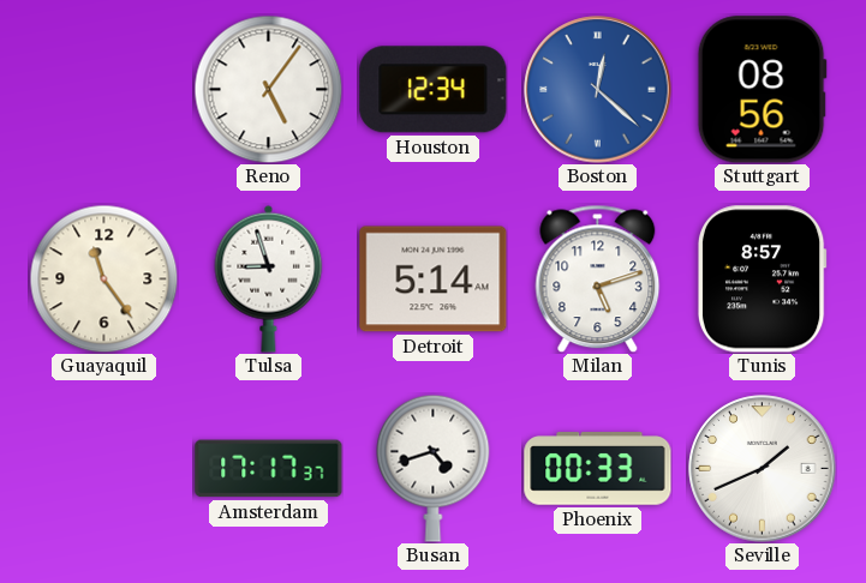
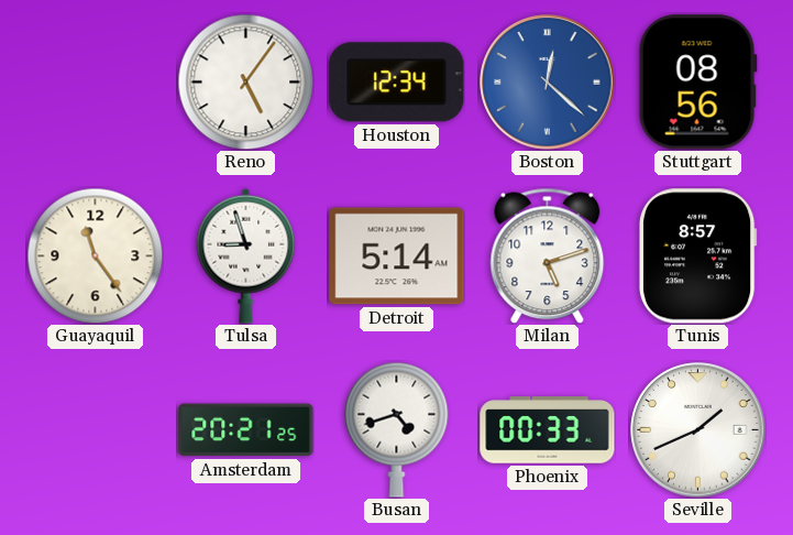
Amsterdam: 17:17 -> 20:21 (246, 430)
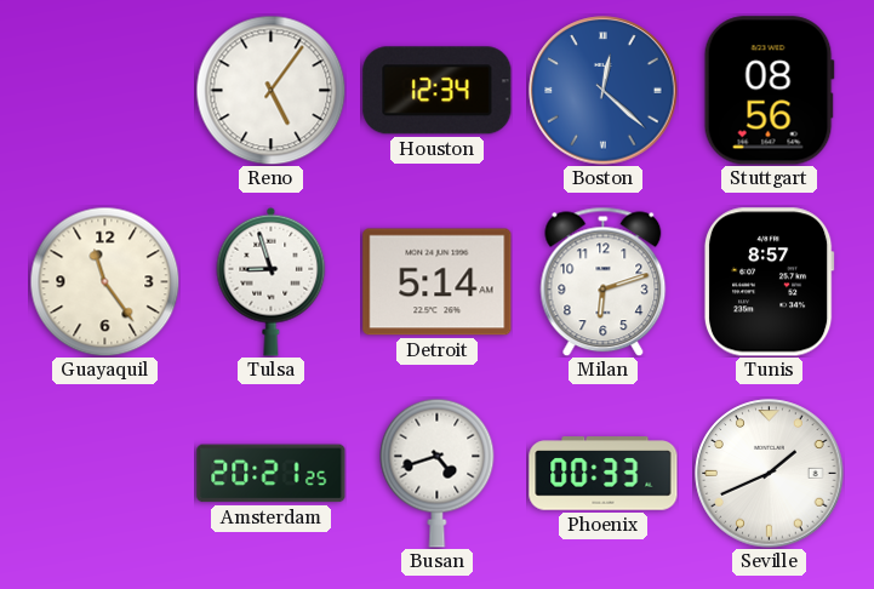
Milan: 5:12 -> 6:12 (604, 281)
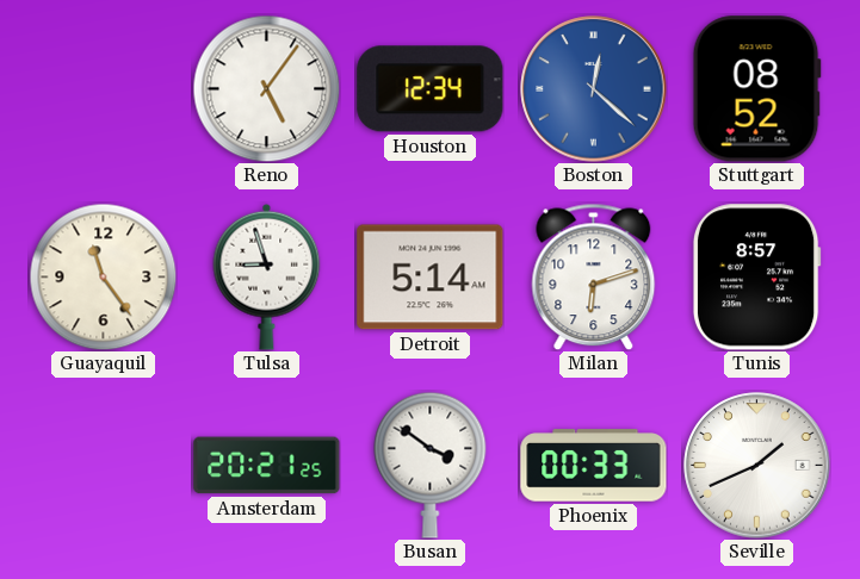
Stuttgart: 08:56 -> 08:52 (756, 89)
Busan: 4:42 -> 3:51 (431, 465)
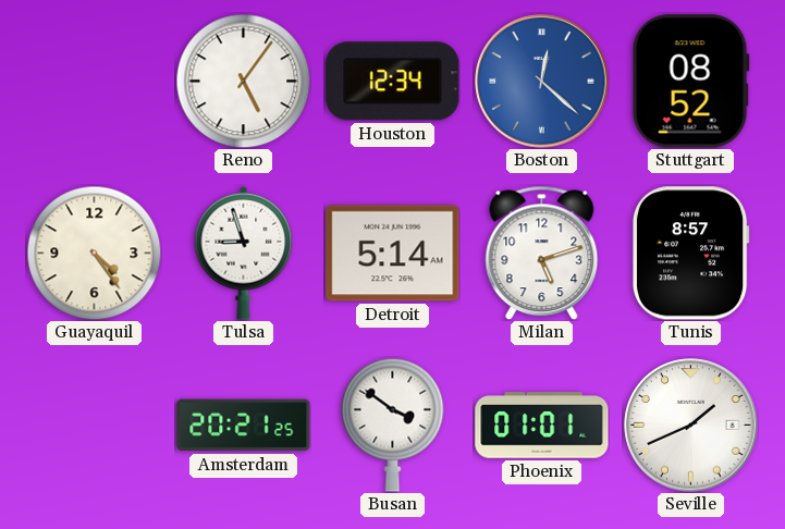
Guayaquil: 11:24 -> 4:24 (94, 253)
Milan: 6:12 -> 5:12 (542, 253)
Phoenix: 00:33 -> 01:01 (542, 426)
